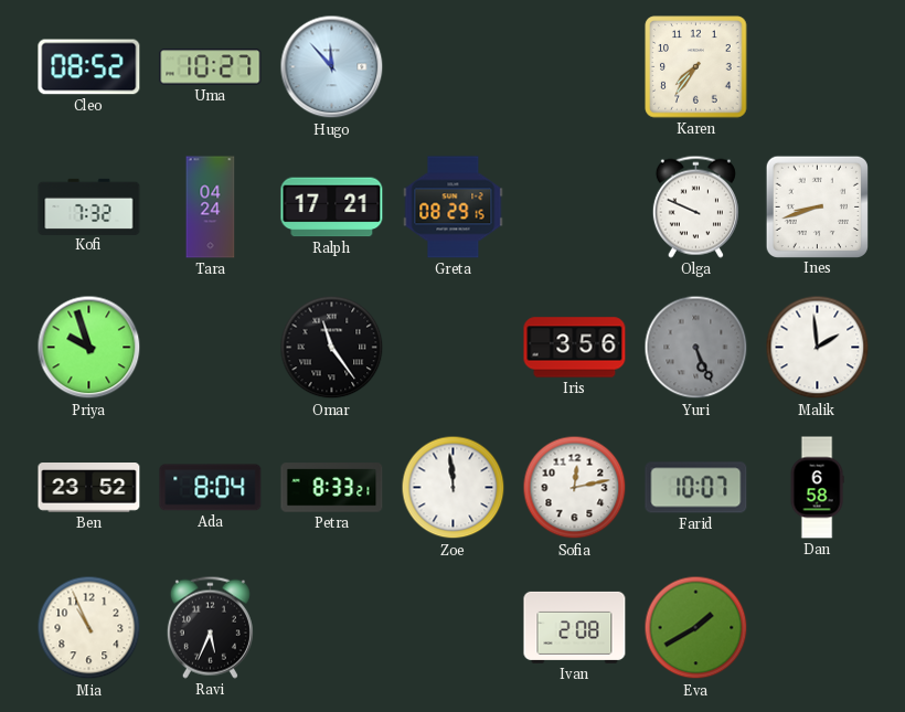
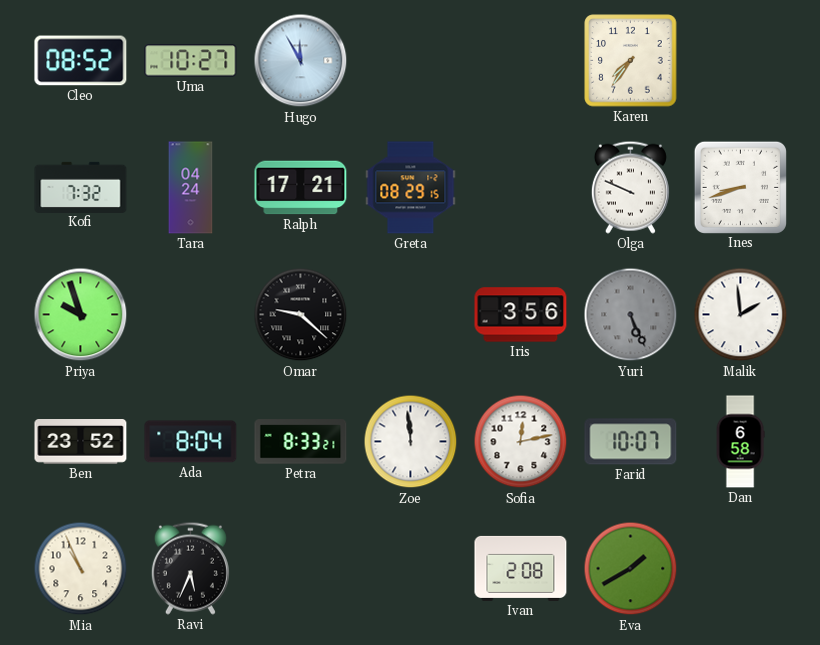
Hugo: 11:53 -> 11:55 (301, 61)
Omar: 11:24 -> 9:22 (301, 315)
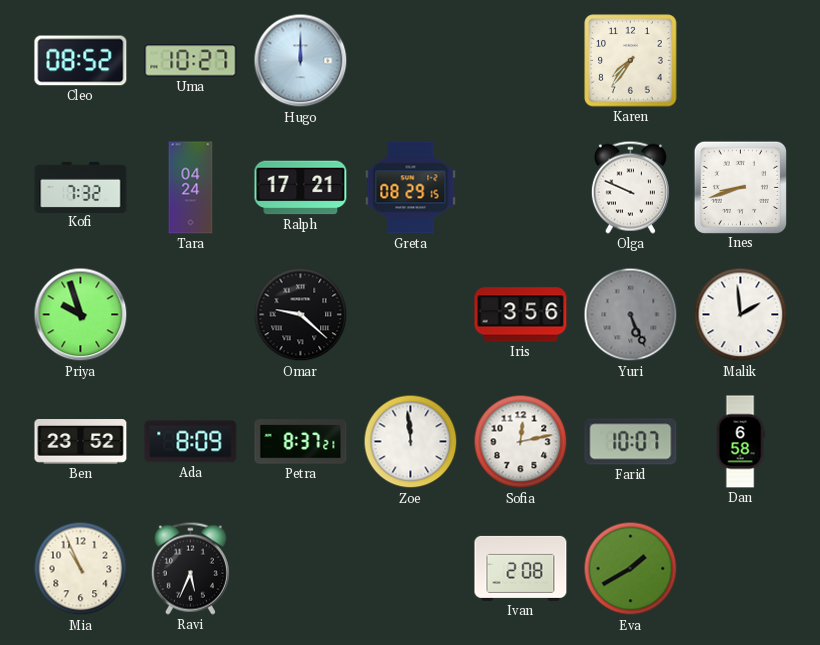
Hugo: 11:55 -> 12:00 (301, 61)
Ada: 8:04 -> 8:09 (191, 442)
Petra: 8:33 -> 8:37 (301, 442)
